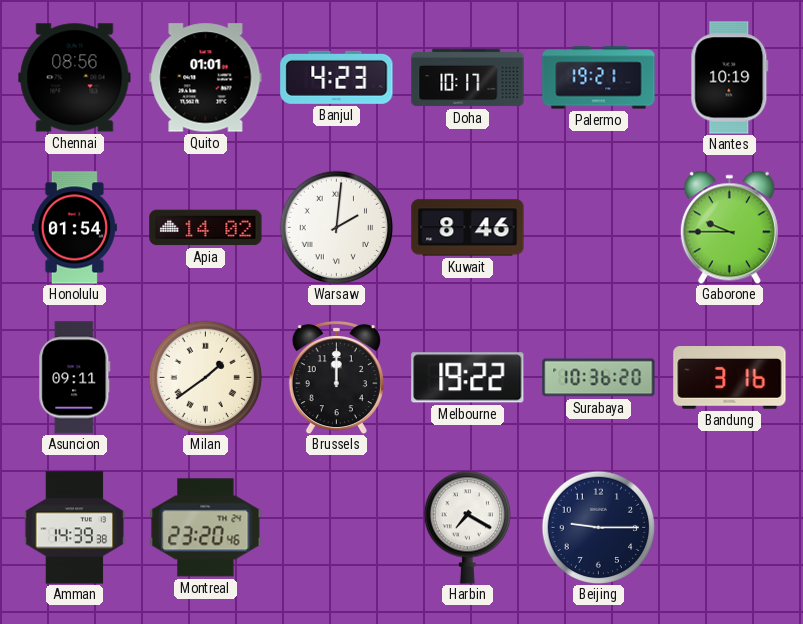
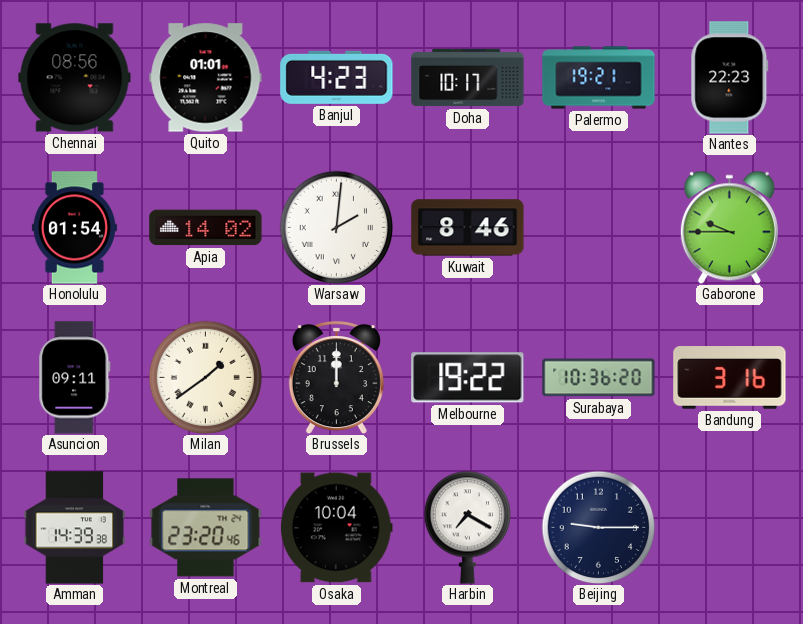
Nantes: 10:19 -> 22:23 (730, 78)
Osaka: none -> 10:04 (336, 528)
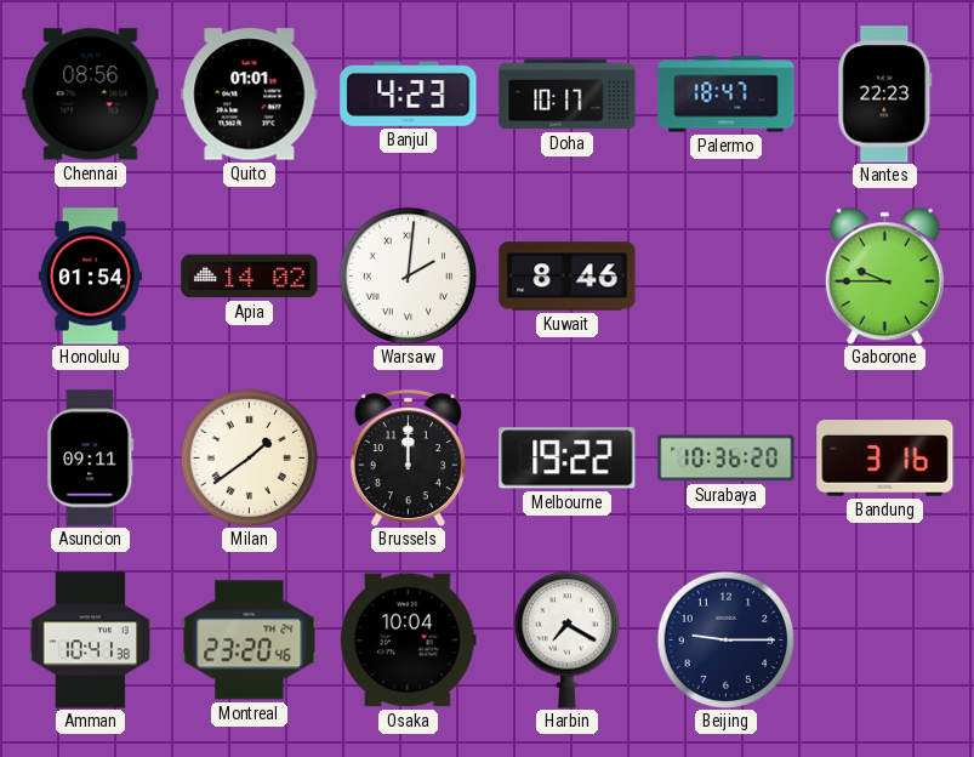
Palermo: 19:21 -> 18:47 (727, 95)
Amman: 14:39 -> 10:41 (91, 641)
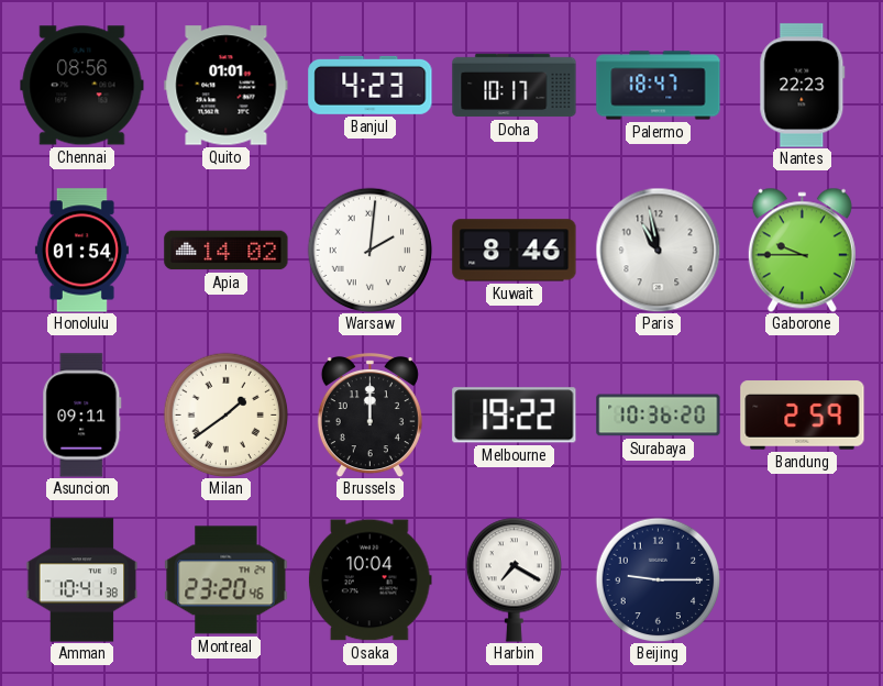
Paris: none -> 10:58 (658, 250)
Bandung: 3:16 -> 2:59 (803, 416)
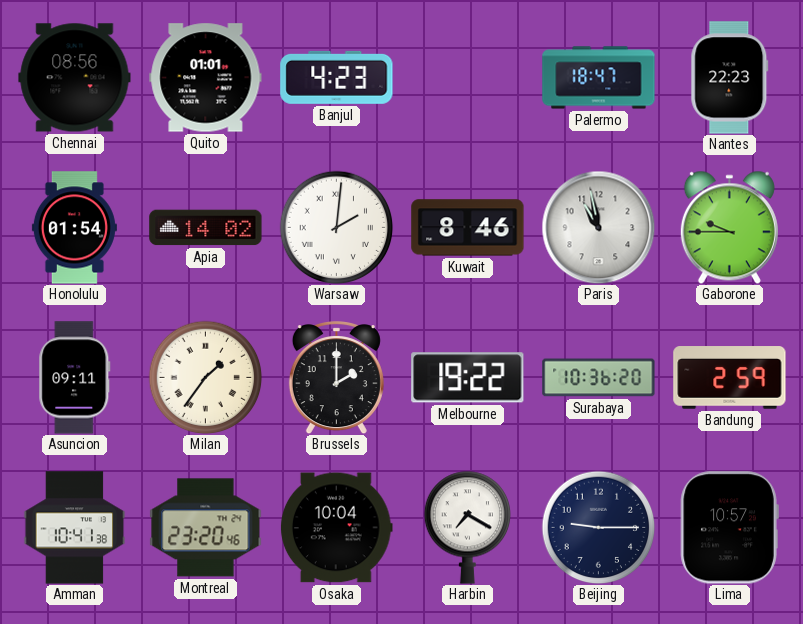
Doha: 10:17 -> none (515, 86)
Milan: 1:39 -> 1:36 (205, 377)
Brussels: 12:00 -> 2:00 (336, 378)
Lima: none -> 10:57 (729, 528)
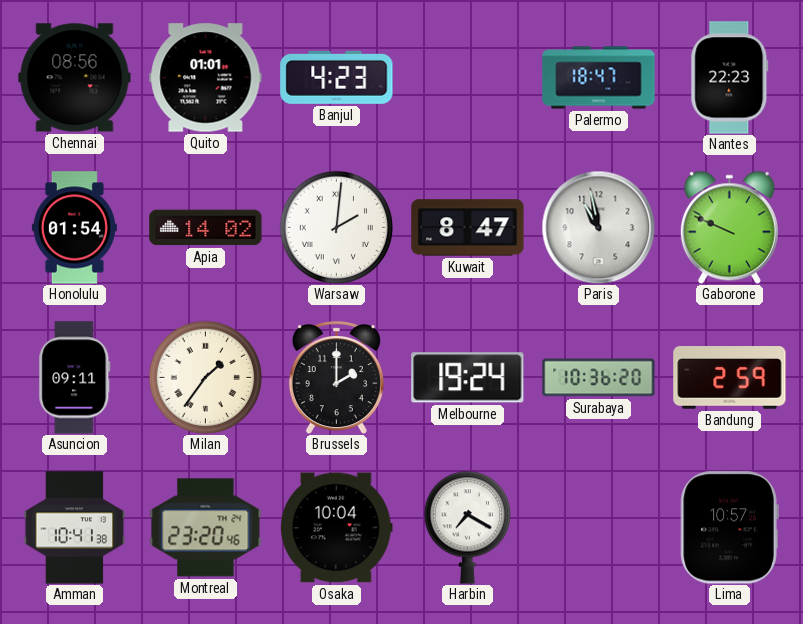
Kuwait: 8:46 -> 8:47 (468, 228)
Gaborone: 9:45 -> 9:49 (729, 227)
Melbourne: 19:22 -> 19:24 (468, 378)
Beijing: 9:15 -> none (598, 527)
